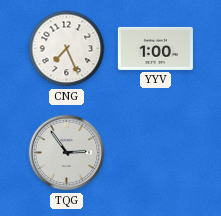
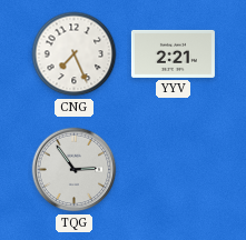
YYV: 1:00 -> 2:21 (173, 53)
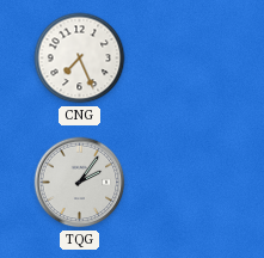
YYV: 2:21 -> none (173, 53)
TQG: 2:54 -> 2:06 (80, 183)
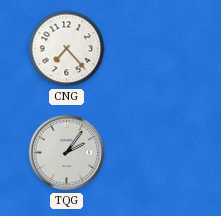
CNG: 7:26 -> 7:23 (67, 49)
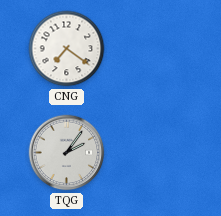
CNG: 7:23 -> 7:21 (67, 49)
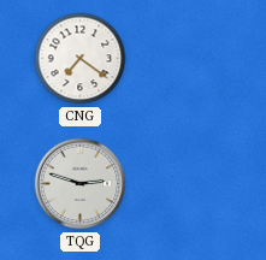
TQG: 2:06 -> 2:48 (81, 184)
